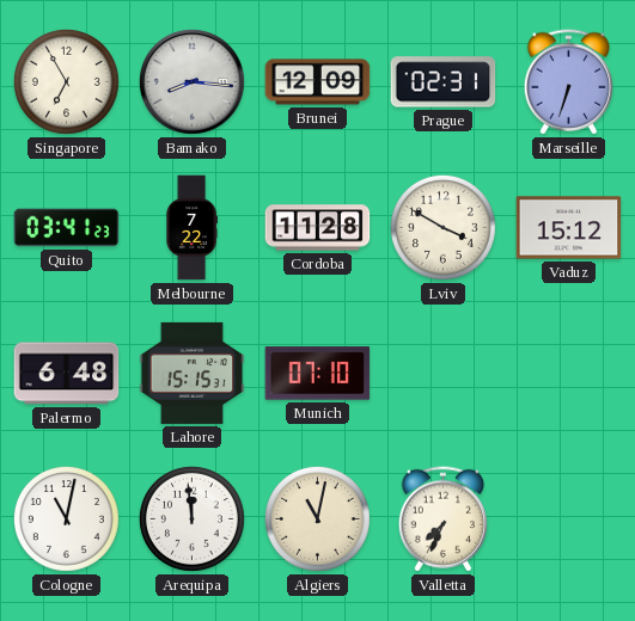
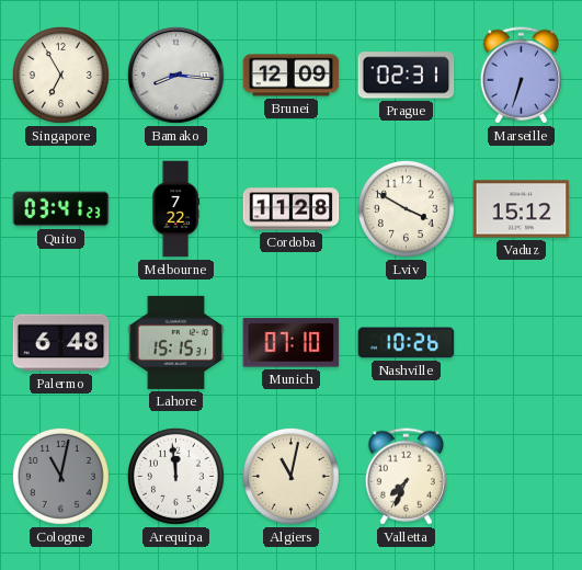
Nashville: none -> 10:26 (407, 343)
Cologne dial: white -> grey (60, 476)
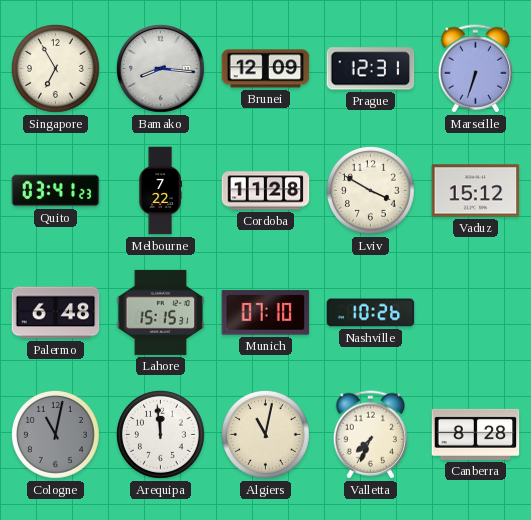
Prague: 02:31 -> 12:31 (371, 69)
Canberra: none -> 8:28 (476, 434)
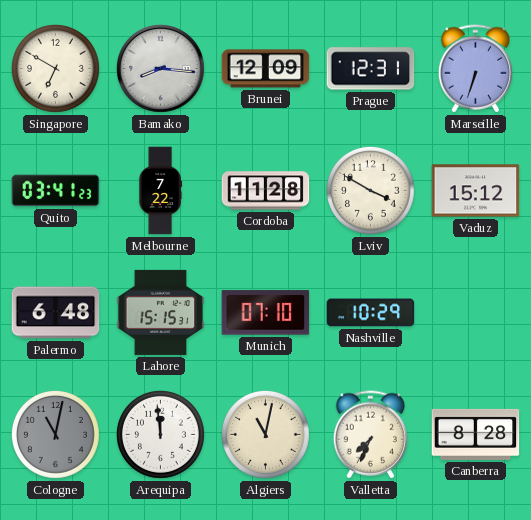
Singapore: 6:55 -> 6:50 (55, 68)
Nashville: 10:26 -> 10:29 (371, 313)
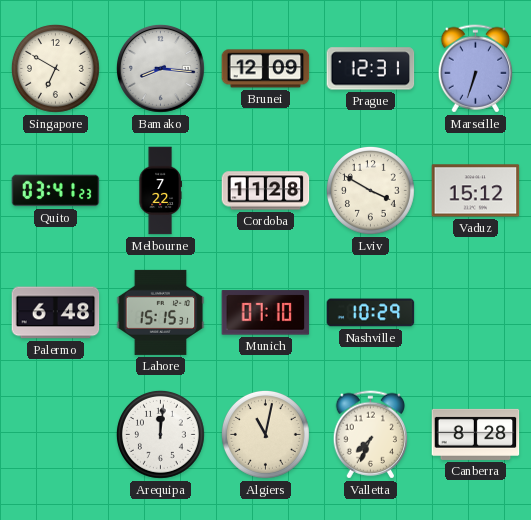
Cologne: 11:02 -> none (55, 434)
Arequipa: 11:59 -> 12:01 (160, 434)
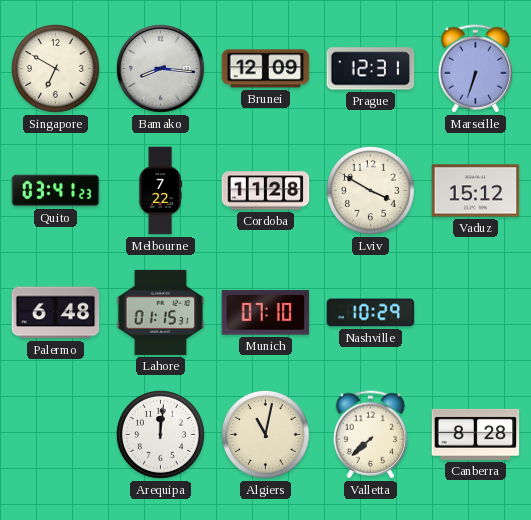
Lahore: 15:15 -> 01:15 (161, 312)
Valletta: 7:34 -> 7:38 (370, 435)
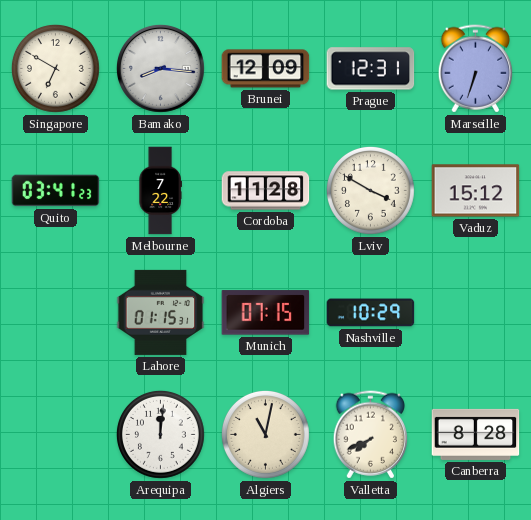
Palermo: 6:48 -> none (56, 313)
Munich: 07:10 -> 07:15 (266, 313)
Valletta: 7:38 -> 7:41 (370, 435)
